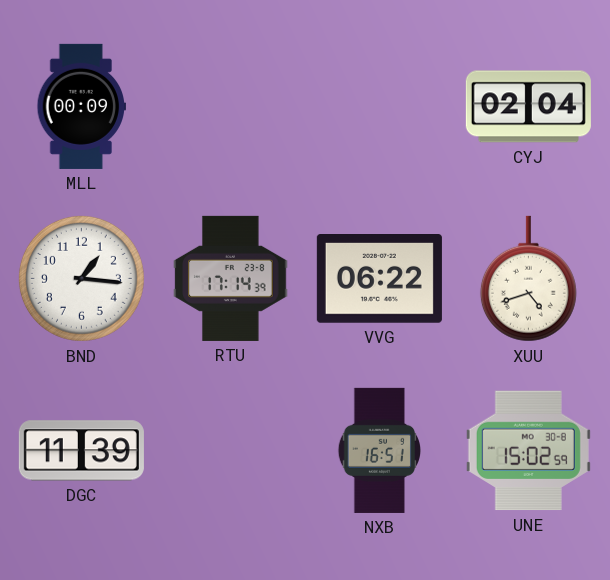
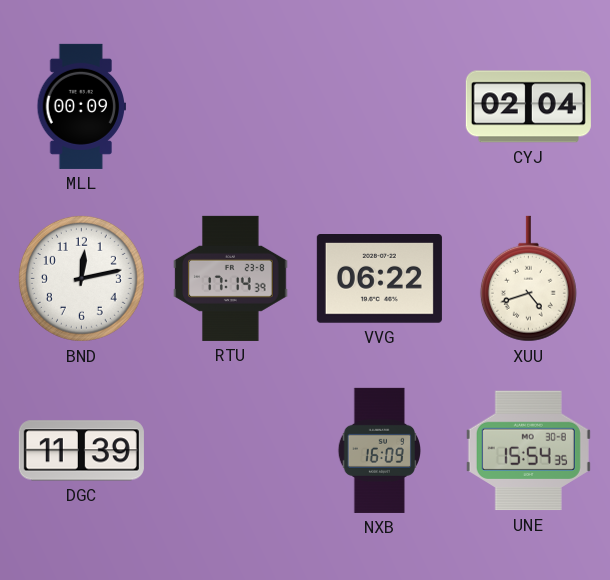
BND: 1:16 -> 12:13 (81, 278)
NXB: 16:51 -> 16:09 (380, 450)
UNE: 15:02 -> 15:54 (528, 451)
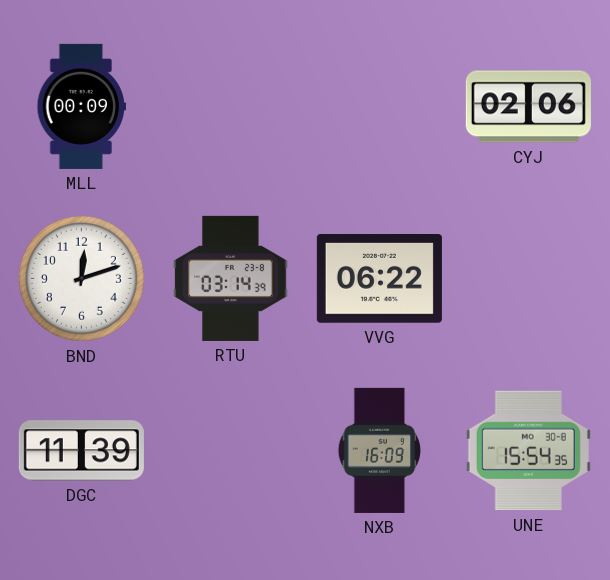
CYJ: 02:04 -> 02:06 (528, 107)
BND: 12:13 -> 12:12 (81, 278)
RTU: 17:14 -> 03:14 (231, 278)
XUU: 4:42 -> none (528, 279)
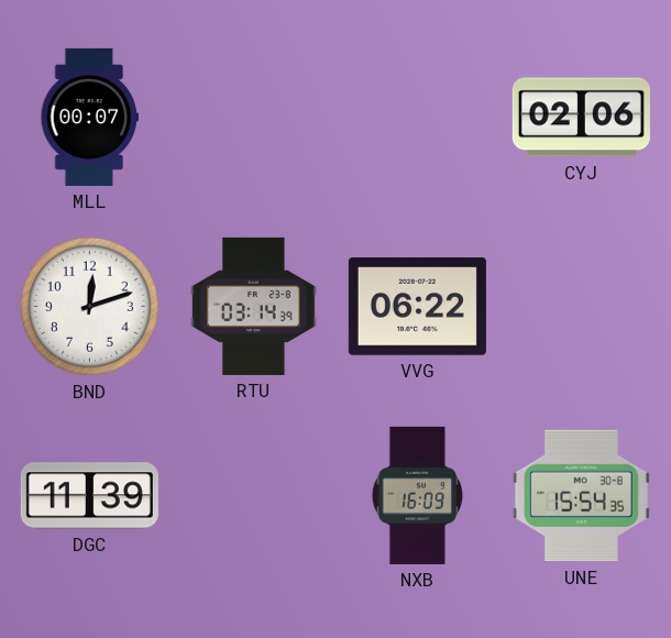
MLL: 00:09 -> 00:07 (90, 117)
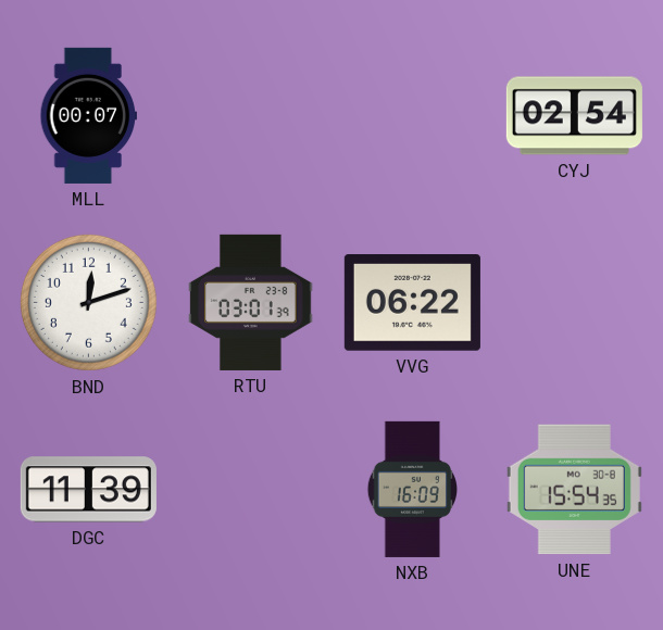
CYJ: 02:06 -> 02:54 (574, 116)
RTU: 03:14 -> 03:01 (251, 302)
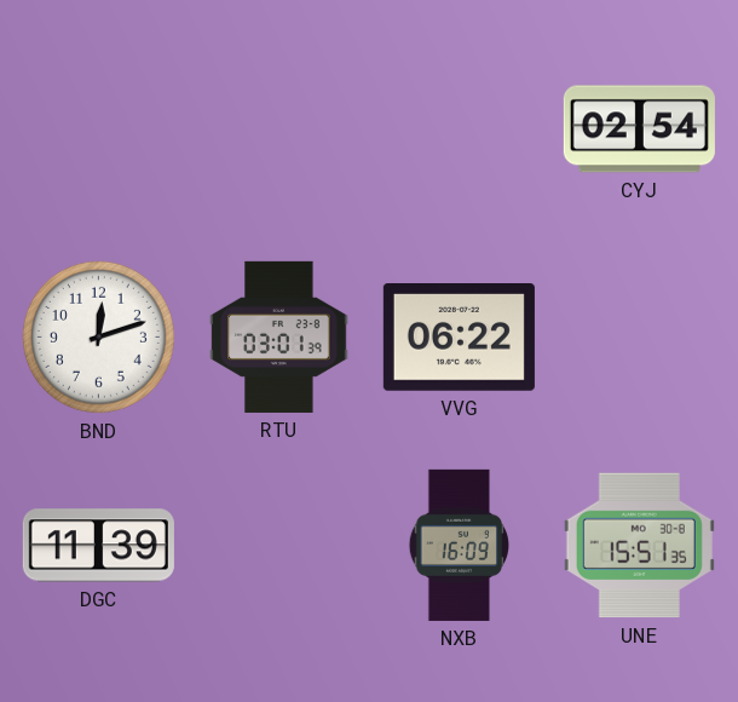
MLL: 00:07 -> none (89, 115)
UNE: 15:54 -> 15:51 (639, 546)
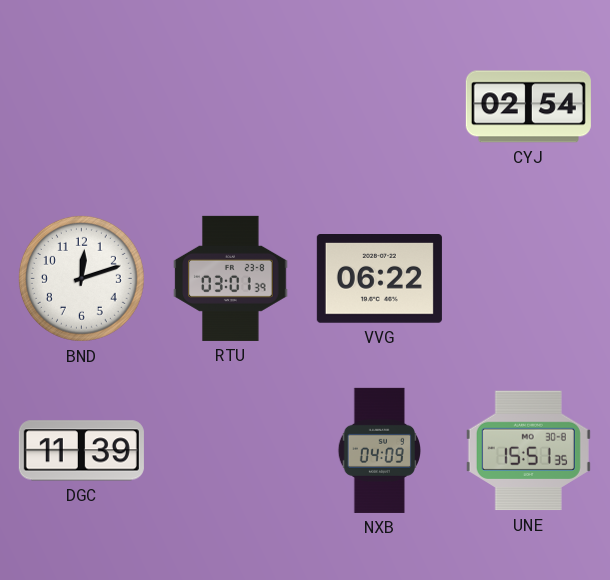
NXB: 16:09 -> 04:09 (380, 450)
